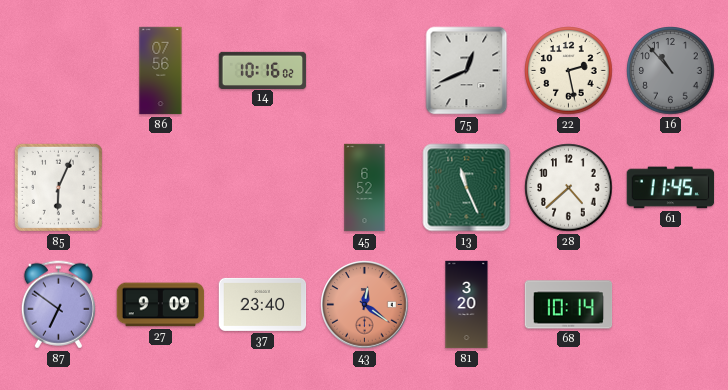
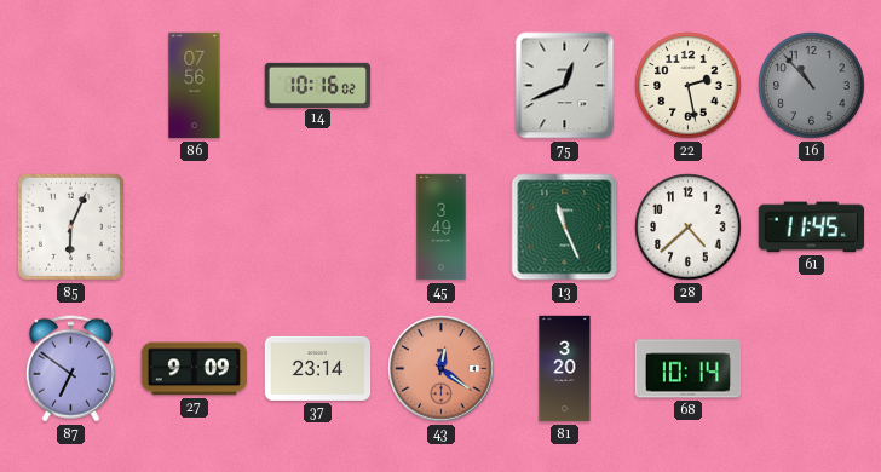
45: 6:52 -> 3:49 (442, 228)
37: 23:40 -> 23:14 (318, 368)
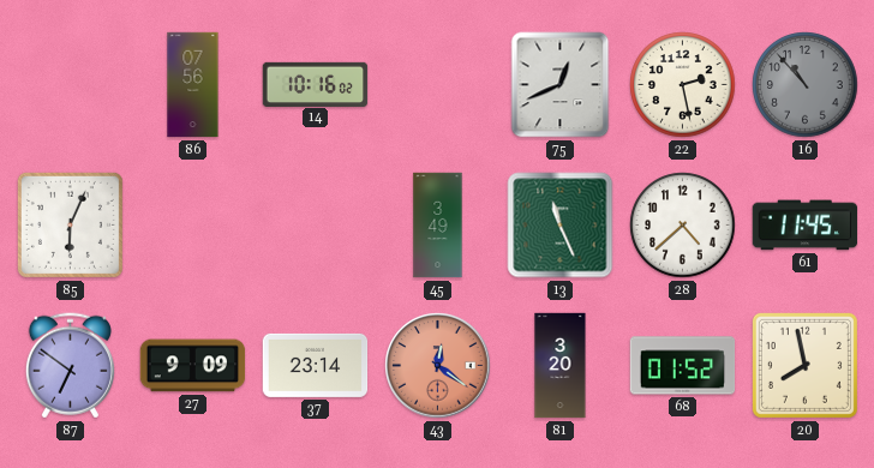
68: 10:14 -> 01:52 (683, 366)
20: none -> 7:58 (804, 365)
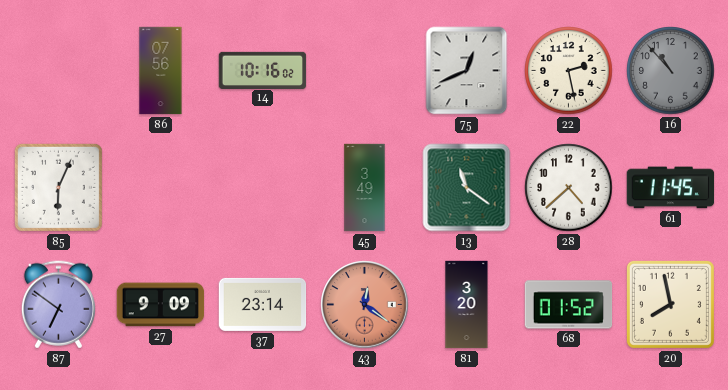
13: 11:26 -> 11:21 (467, 188)
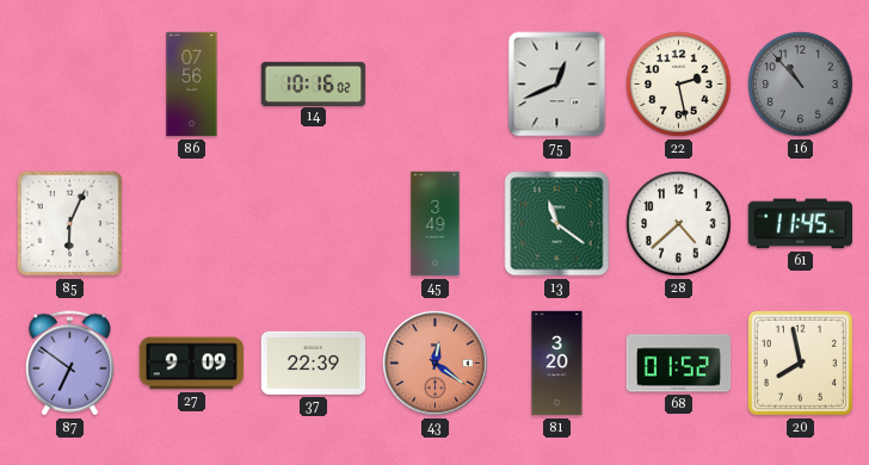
37: 23:14 -> 22:39 (314, 362)
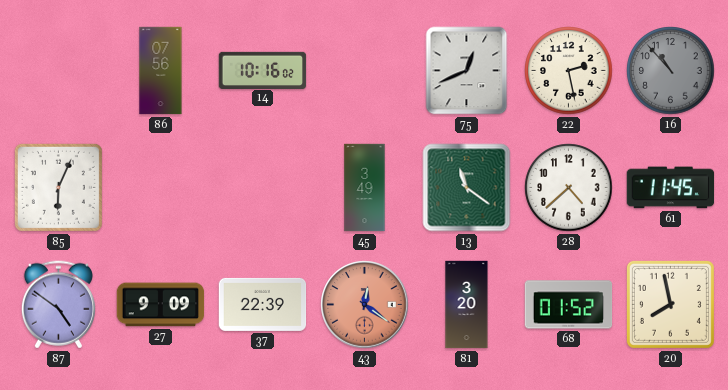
87: 6:51 -> 4:51 (58, 305)
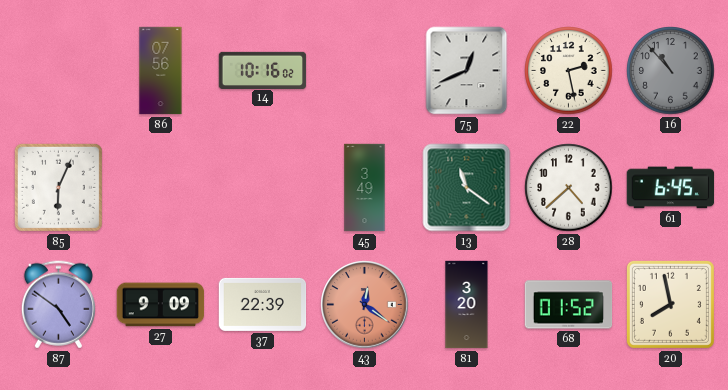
61: 11:45 -> 6:45 (671, 188)
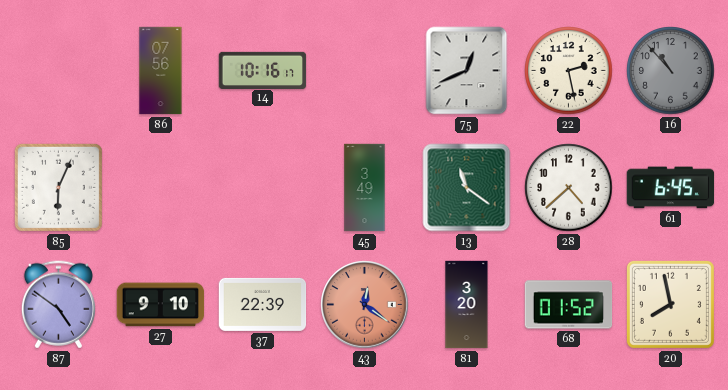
14: 10:16:02 -> 10:16:17 (263, 70)
27: 9:09 -> 9:10 (161, 305)
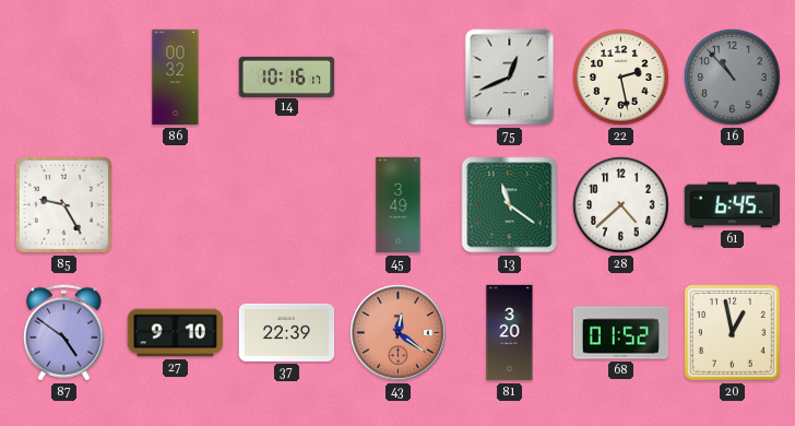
86: 07:56 -> 00:32 (176, 78)
85: 6:04 -> 9:25 (63, 204)
20: 7:58 -> 12:58 (732, 332)
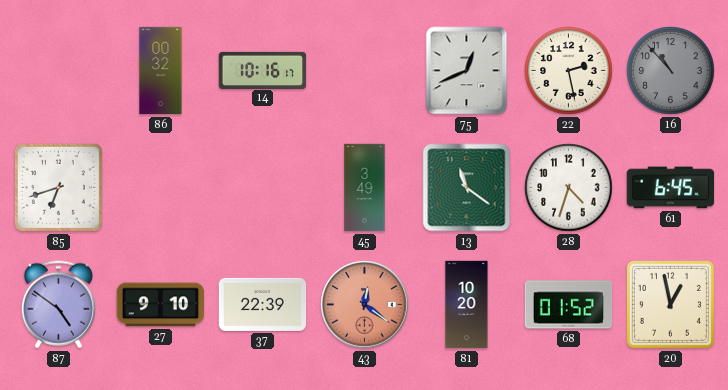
85: 9:25 -> 6:42 (58, 187)
28: 4:38 -> 4:33 (569, 188)
81: 3:20 -> 10:20 (467, 305)
